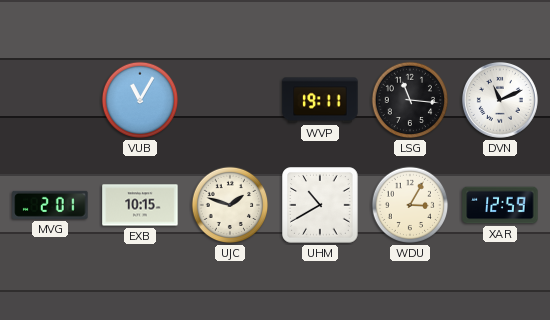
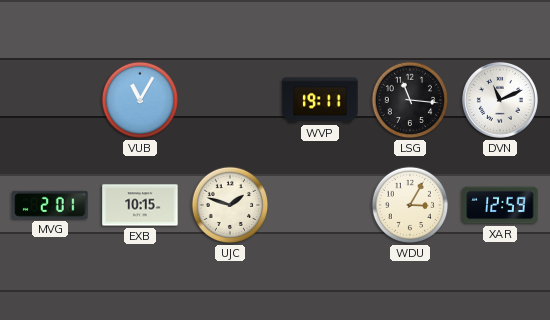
UHM: 10:40 -> none (320, 205)
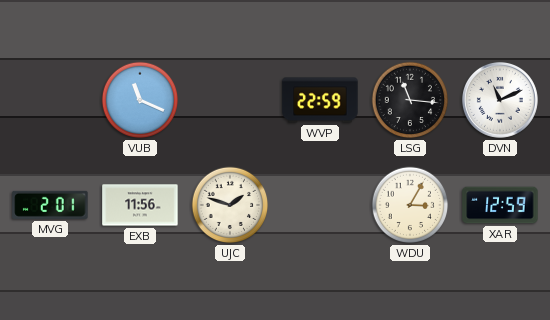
VUB: 11:05 -> 11:19 (140, 100)
WVP: 19:11 -> 22:59 (320, 100)
EXB: 10:15 -> 11:56 (140, 205)
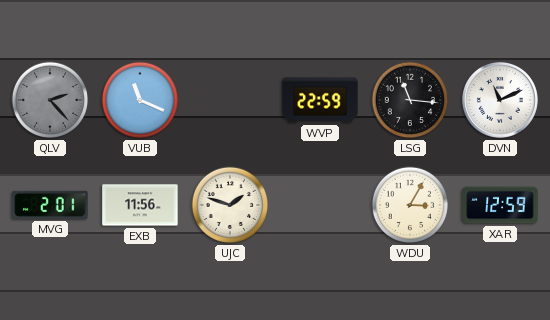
QLV: none -> 2:23 (50, 100)
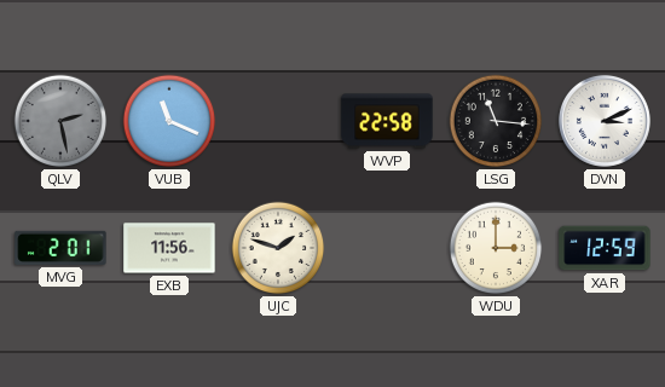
QLV: 2:23 -> 2:28 (60, 121)
WVP: 22:59 -> 22:58 (387, 121)
DVN: 11:11 -> 3:11 (605, 121)
WDU: 3:05 -> 3:00 (496, 248)
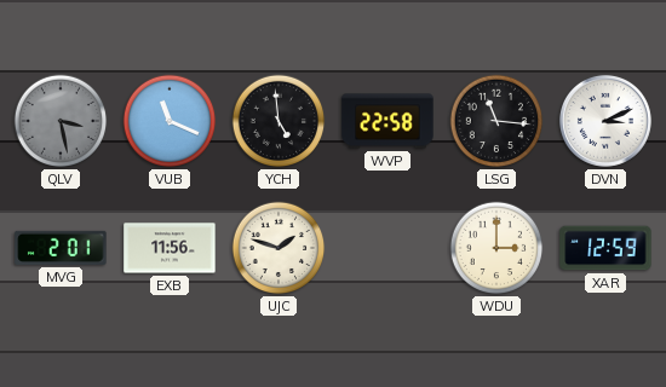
QLV: 2:28 -> 3:28 (61, 121)
YCH: none -> 4:59 (279, 121)
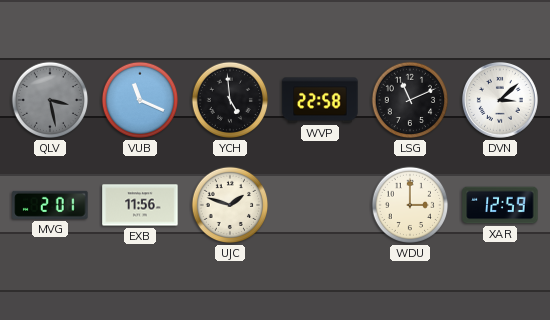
LSG: 11:16 -> 11:11 (410, 100)
DVN: 3:11 -> 3:08 (500, 100)
